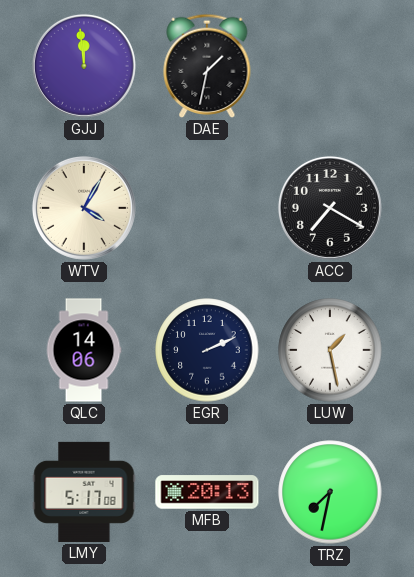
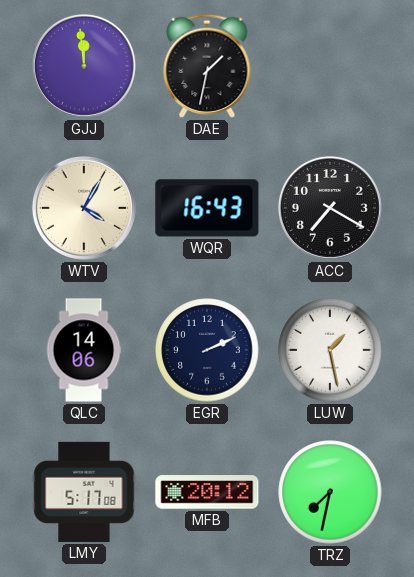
WQR: none -> 16:43 (207, 208)
MFB: 20:13 -> 20:12 (207, 492)
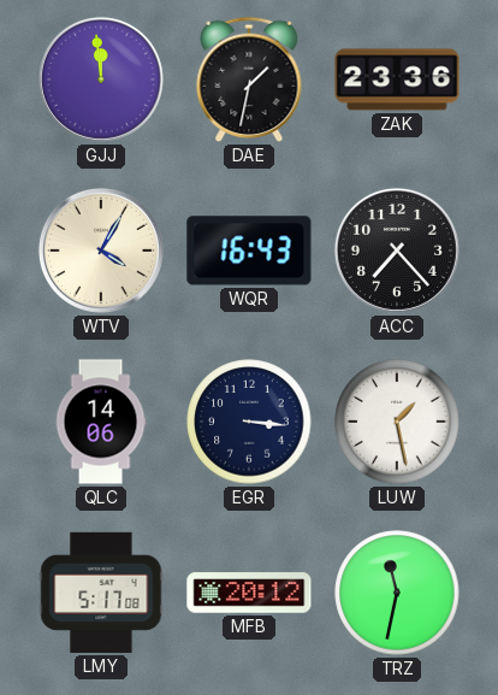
ZAK: none -> 23:36 (397, 79)
ACC: 7:20 -> 7:23 (397, 251)
EGR: 2:11 -> 3:16 (249, 422)
TRZ: 7:32 -> 11:32 (397, 593)
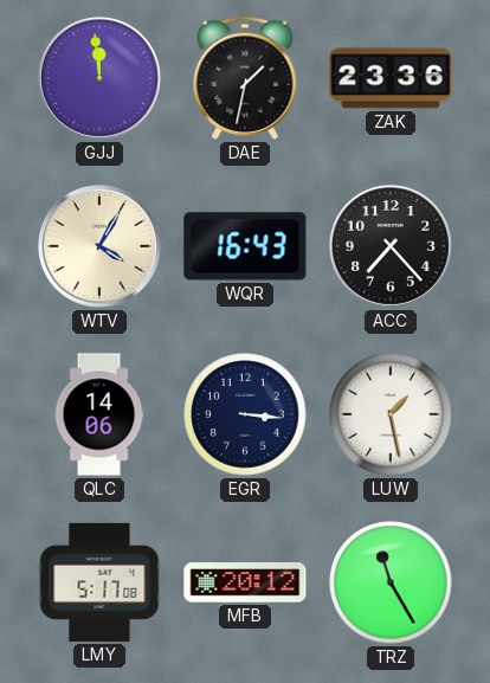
TRZ: 11:32 -> 11:25 (391, 582)
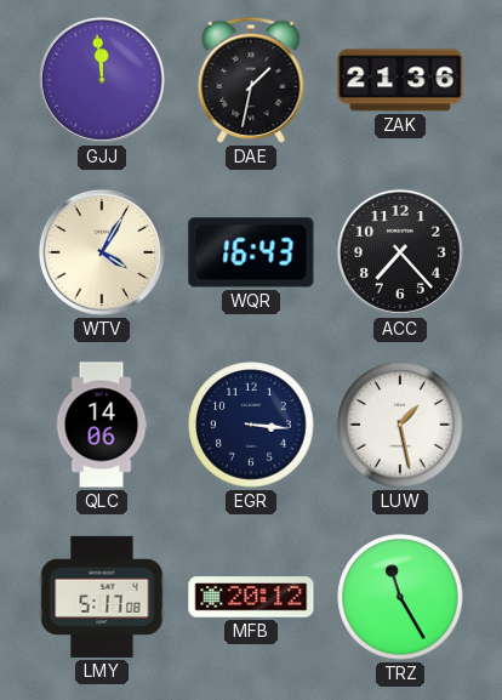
ZAK: 23:36 -> 21:36 (400, 80)
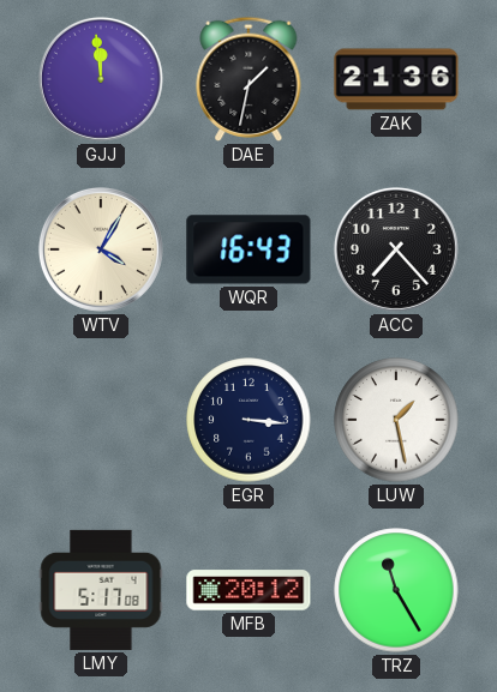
QLC: 14:06 -> none (102, 425)
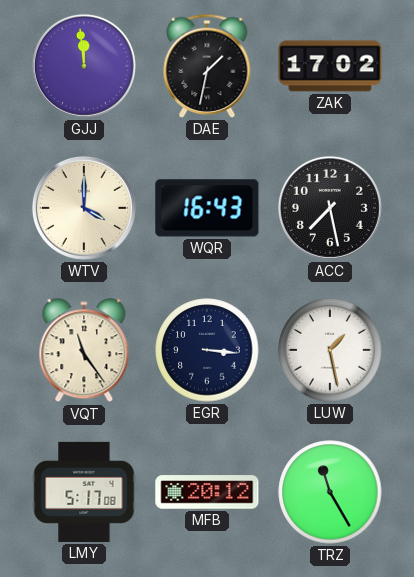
ZAK: 21:36 -> 17:02 (330, 66)
WTV: 4:05 -> 4:00 (84, 208)
ACC: 7:23 -> 7:28 (330, 208)
VQT: none -> 11:24 (84, 351)
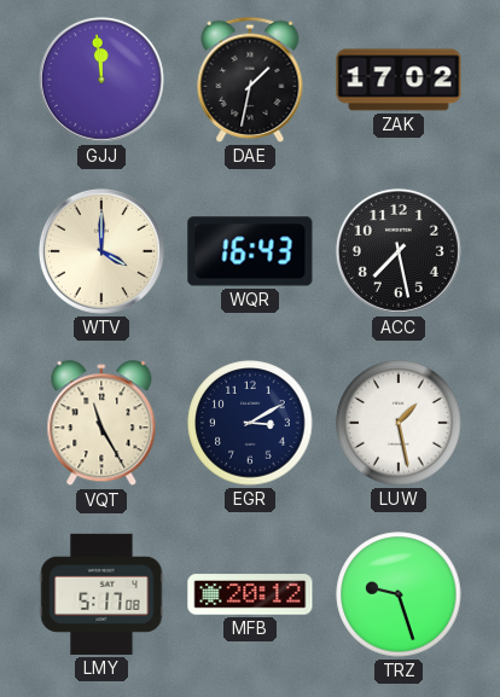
VQT: 11:24 -> 11:25 (101, 424)
EGR: 3:16 -> 3:10 (250, 423)
TRZ: 11:25 -> 9:27 (399, 594)
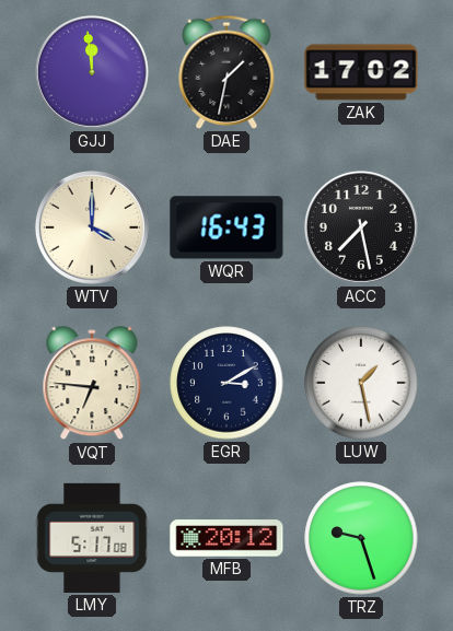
VQT: 11:25 -> 6:46 (92, 384)
